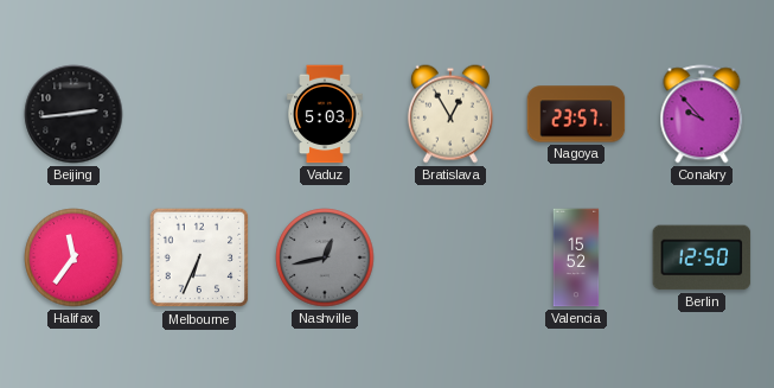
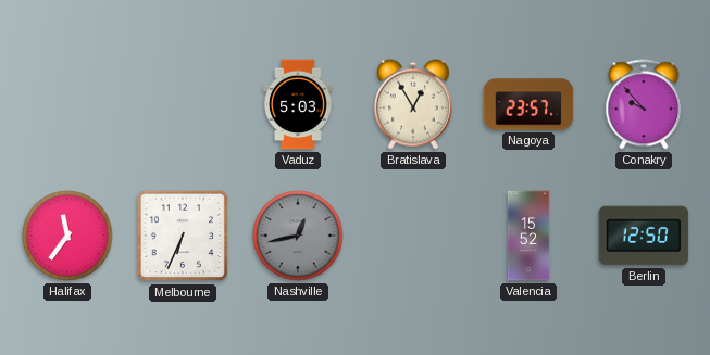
Beijing: 2:44 -> none (73, 114)
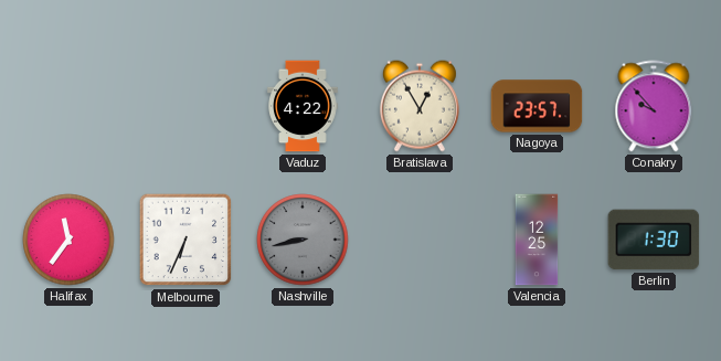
Vaduz: 5:03 -> 4:22 (303, 106)
Nashville: 12:43 -> 8:43 (303, 240)
Valencia: 15:52 -> 12:25 (537, 240)
Berlin: 12:50 -> 1:30 (654, 240)
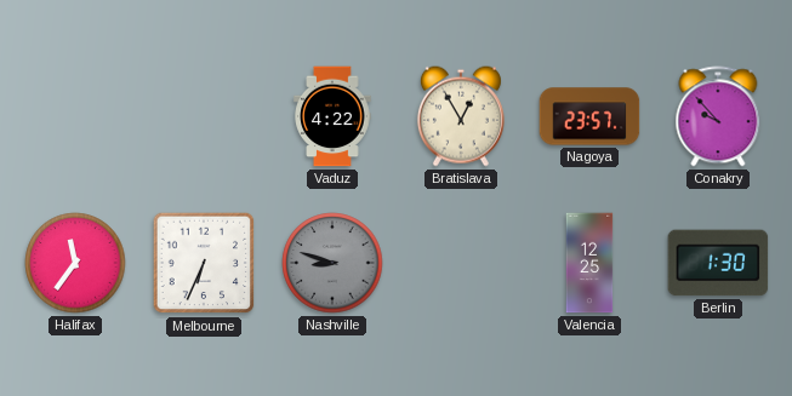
Nashville: 8:43 -> 8:48 (332, 263)
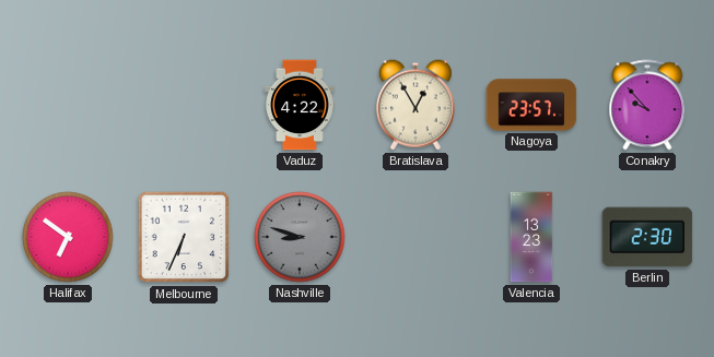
Halifax: 11:36 -> 6:51 (68, 237)
Valencia: 12:25 -> 13:23 (531, 237)
Berlin: 1:30 -> 2:30 (647, 237)
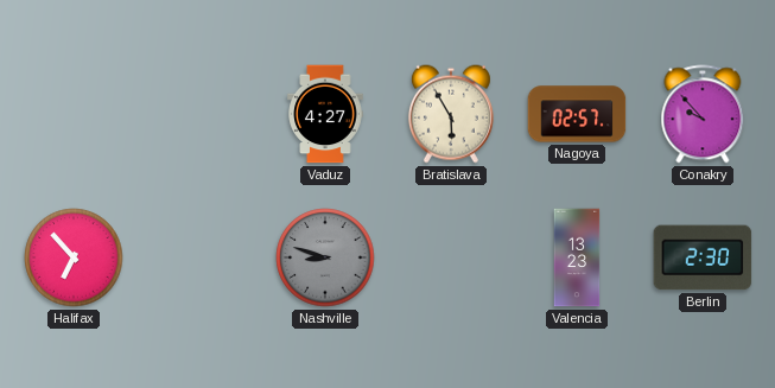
Vaduz: 4:22 -> 4:27 (325, 114)
Bratislava: 12:55 -> 5:55 (451, 114)
Nagoya: 23:57 -> 02:57 (577, 114)
Halifax: 6:51 -> 6:53 (74, 257)
Melbourne: 6:34 -> none (184, 237)
